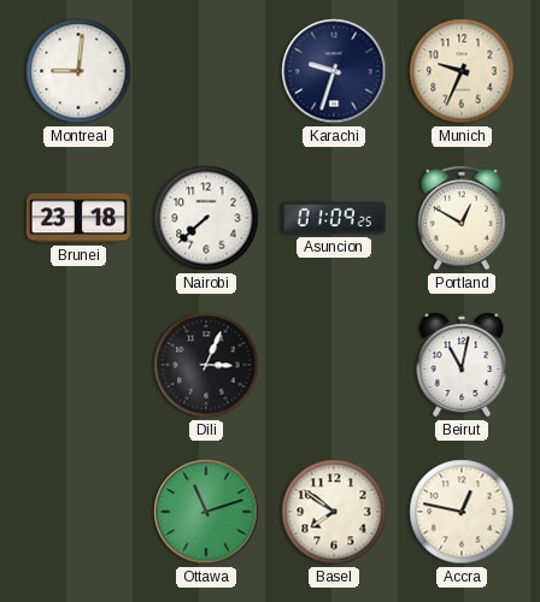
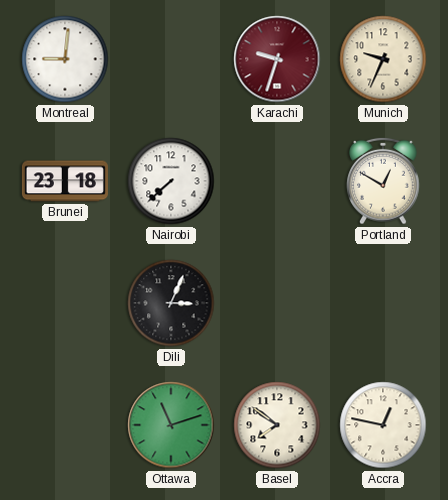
Karachi dial: navy -> burgundy (277, 59)
Asuncion: 01:09 -> none (334, 218)
Beirut: 11:02 -> none (462, 365)
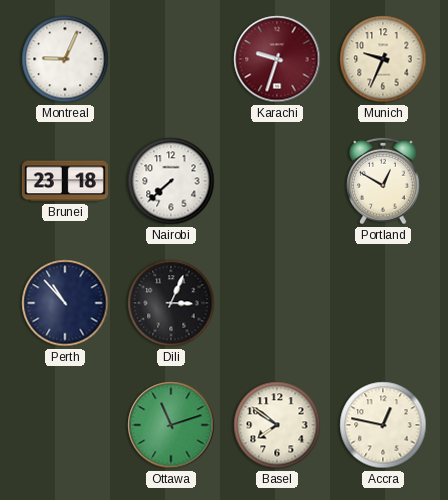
Montreal: 9:01 -> 9:04 (65, 59)
Perth: none -> 10:53 (65, 303)
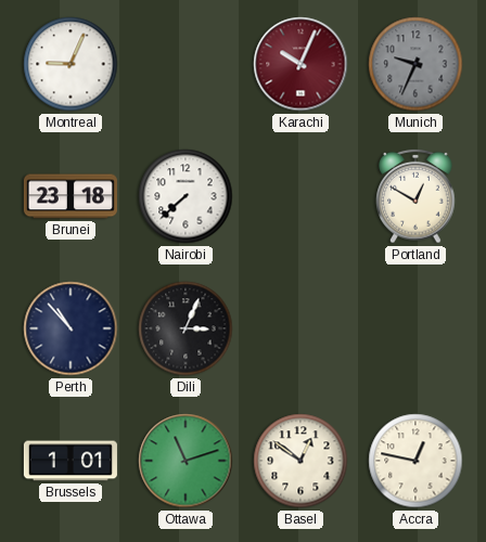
Karachi: 9:33 -> 10:04 (300, 64)
Munich dial: cream -> grey (415, 64)
Brussels: none -> 1:01 (71, 461)
Basel: 7:51 -> 12:51 (300, 461)
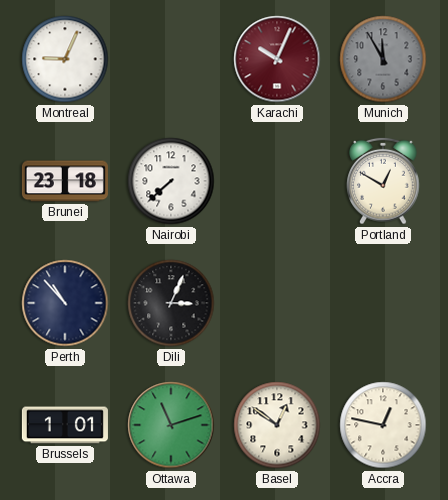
Munich: 9:34 -> 11:55 (383, 59)
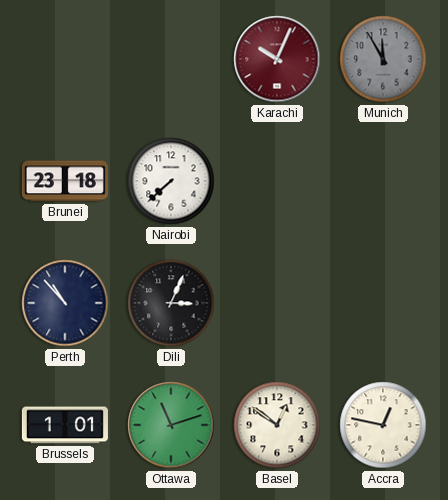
Montreal: 9:04 -> none (65, 59)
Portland: 12:50 -> none (383, 181)
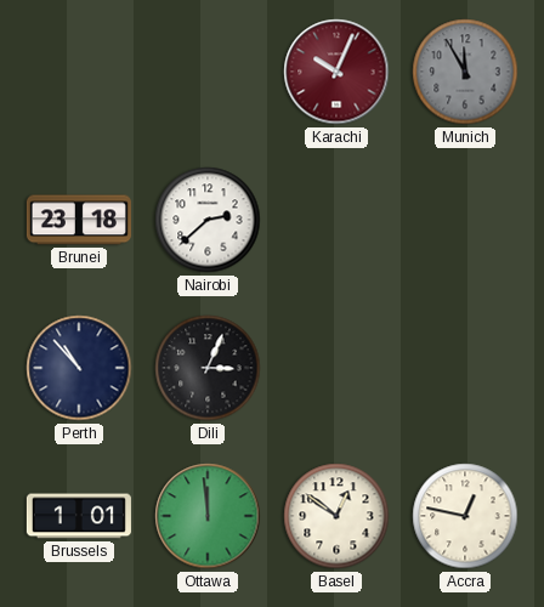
Nairobi: 7:38 -> 2:38 (208, 220)
Ottawa: 11:12 -> 11:59 (208, 516)
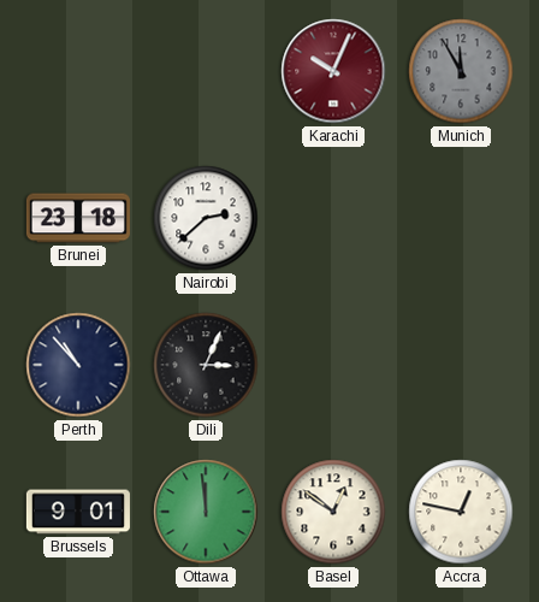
Brussels: 1:01 -> 9:01 (78, 512)
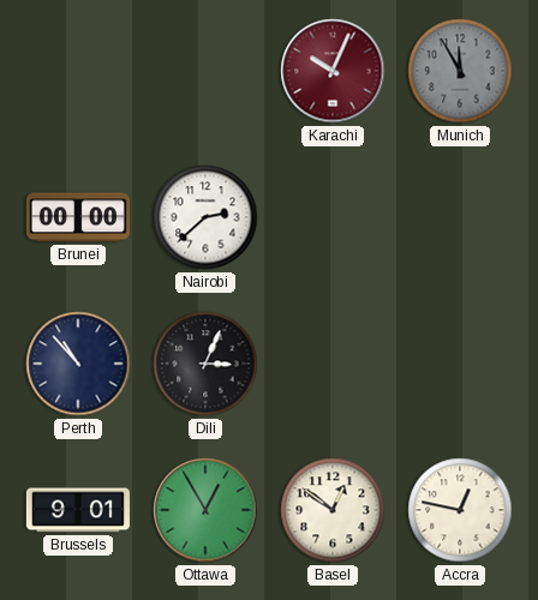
Brunei: 23:18 -> 00:00 (78, 217)
Ottawa: 11:59 -> 12:55 (205, 510)
